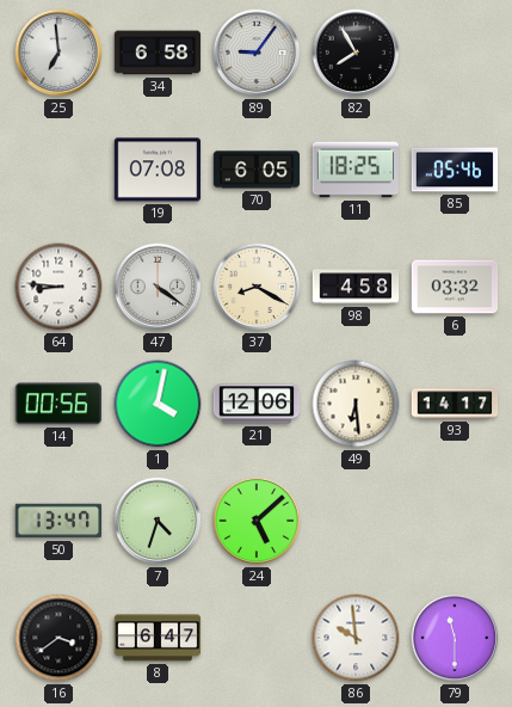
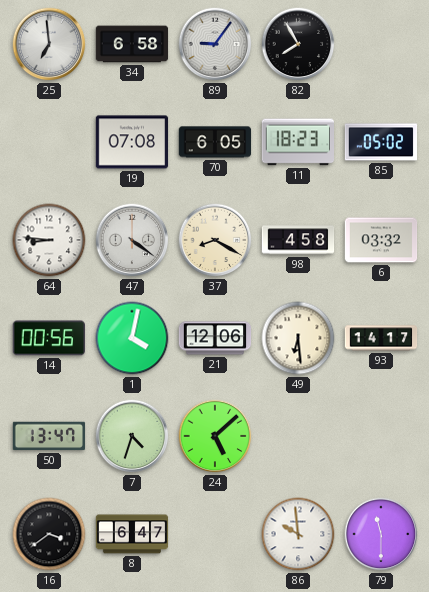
11: 18:25 -> 18:23 (297, 142)
85: 05:46 -> 05:02 (381, 142)
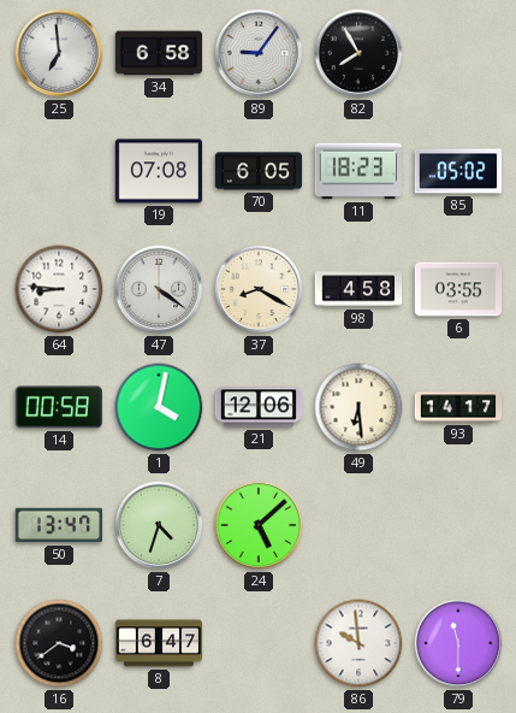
6: 03:32 -> 03:55 (458, 289)
14: 00:56 -> 00:58 (59, 407)
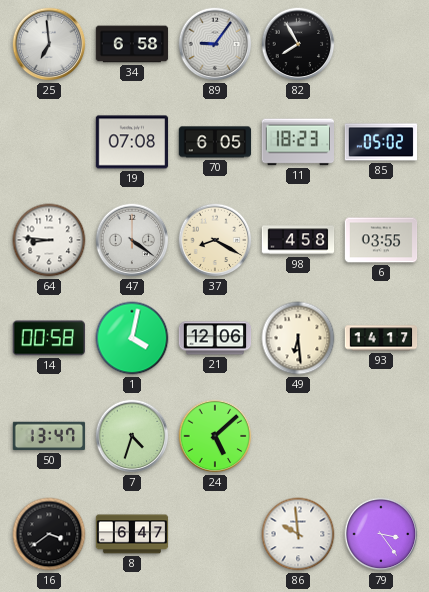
79: 11:30 -> 3:24 (381, 534)
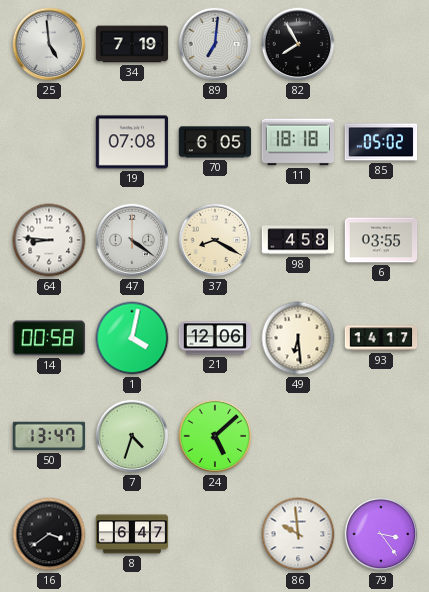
25: 6:59 -> 4:59 (49, 44)
34: 6:58 -> 7:19 (132, 44)
89: 9:06 -> 7:01 (215, 44)
11: 18:23 -> 18:18 (297, 142)
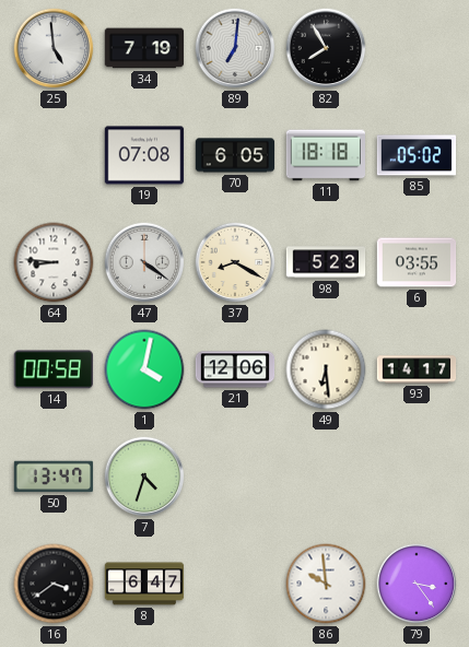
98: 4:58 -> 5:23 (326, 262)
24: 5:08 -> none (215, 436)
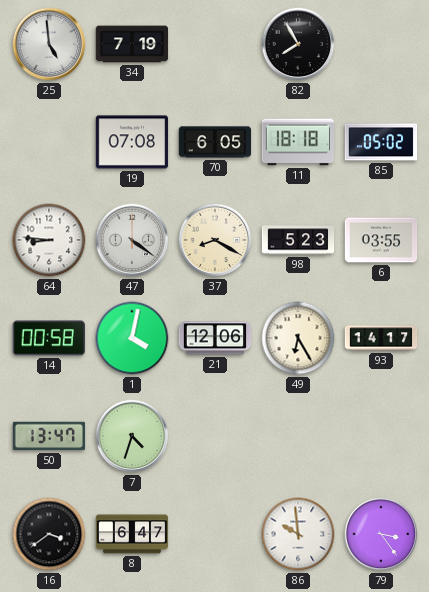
89: 7:01 -> none (235, 48)
49: 6:29 -> 6:25 (298, 338)
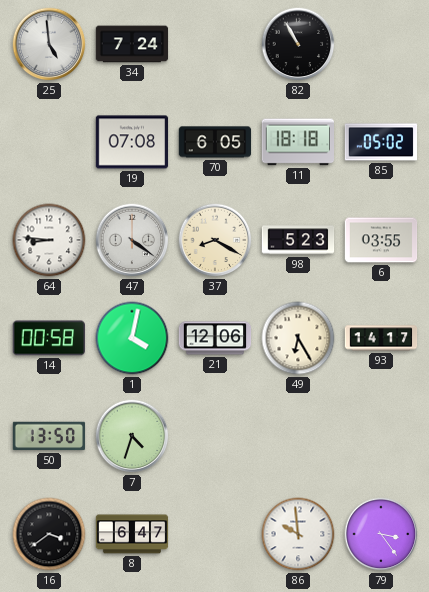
34: 7:19 -> 7:24 (132, 44)
82: 7:55 -> 10:55 (298, 44)
50: 13:47 -> 13:50 (49, 436)
